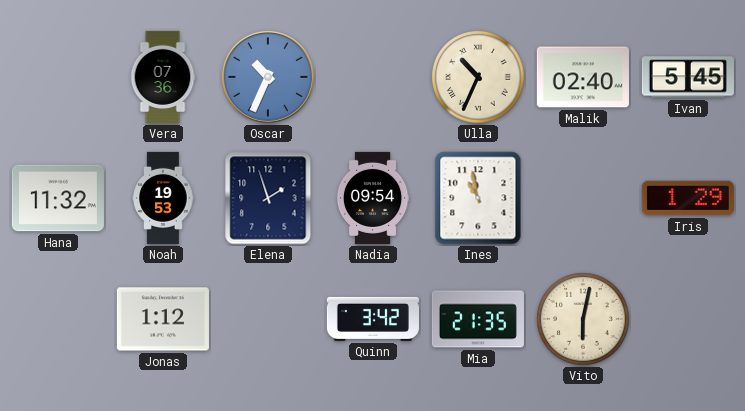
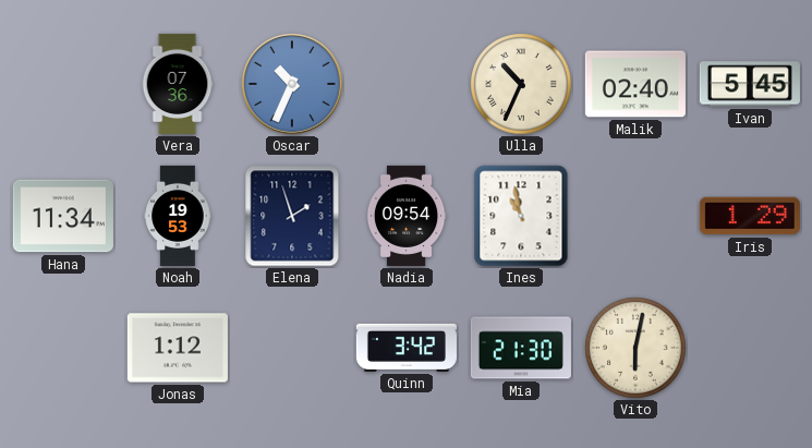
Hana: 11:32 -> 11:34 (63, 216)
Mia: 21:35 -> 21:30 (521, 348)
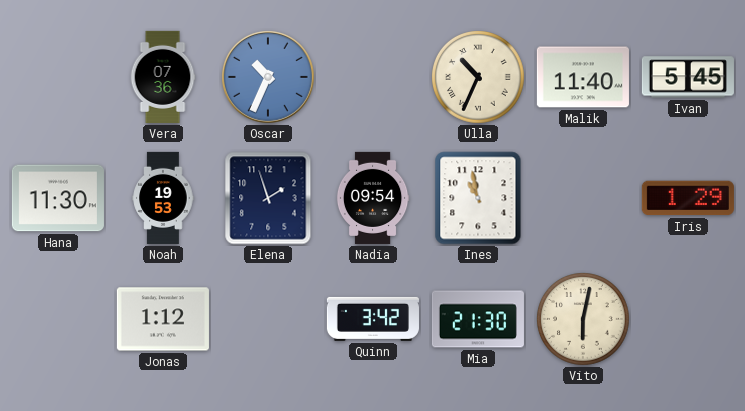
Malik: 02:40 -> 11:40 (583, 77)
Hana: 11:34 -> 11:30 (58, 198)
